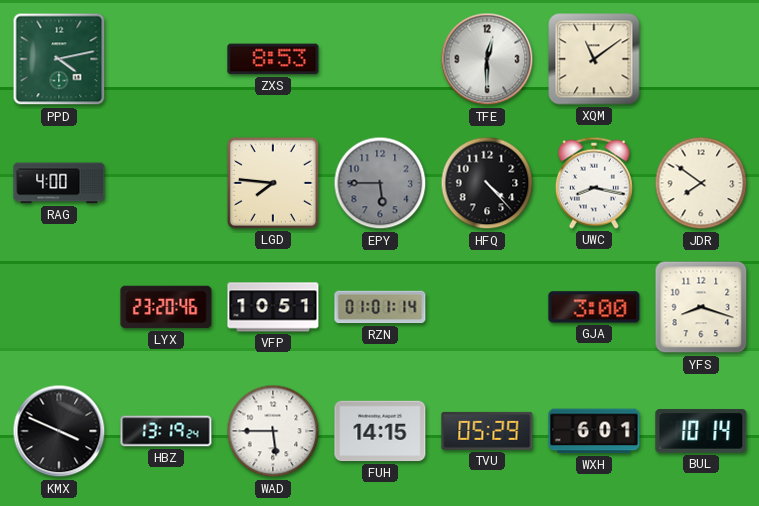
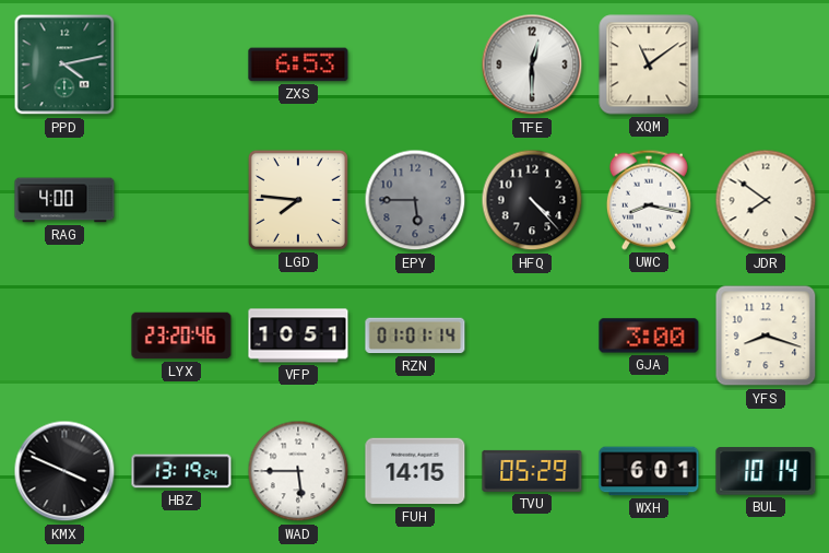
ZXS: 8:53 -> 6:53 (298, 64)
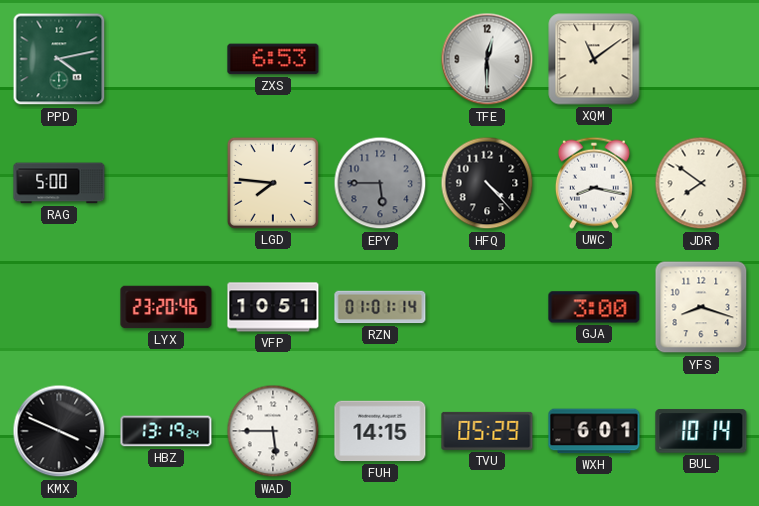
RAG: 4:00 -> 5:00 (59, 183)
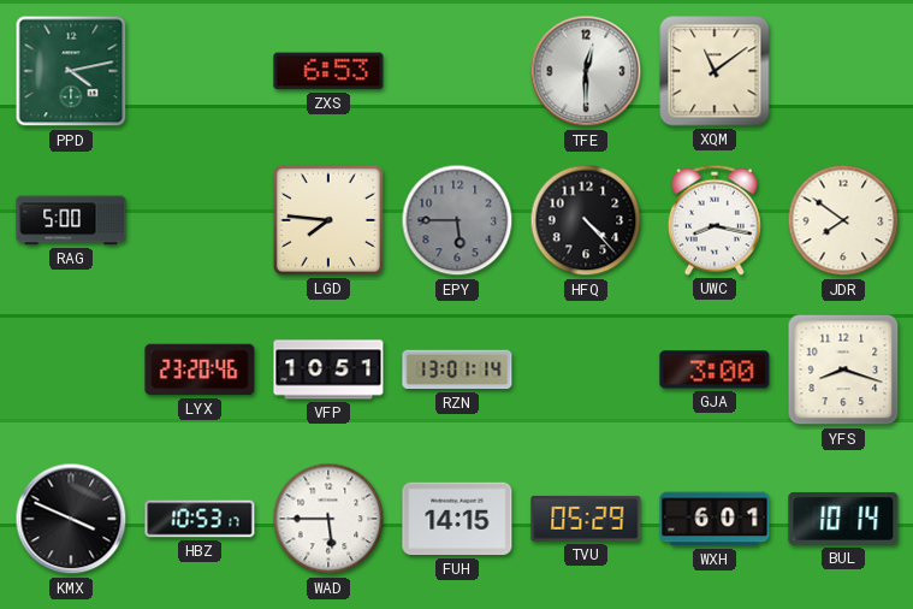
RZN: 01:01 -> 13:01 (457, 369)
HBZ: 13:19 -> 10:53 (200, 519)
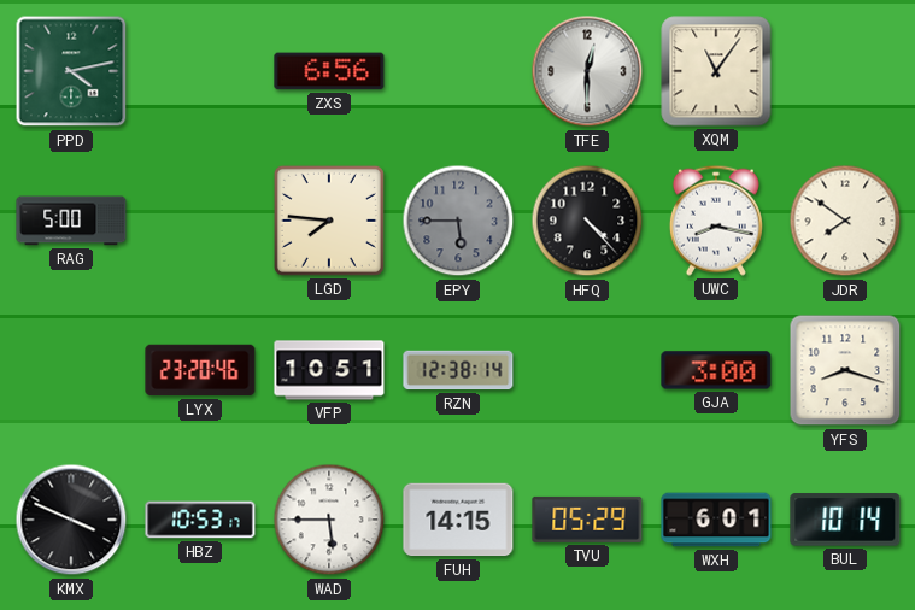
ZXS: 6:53 -> 6:56 (329, 71)
XQM: 11:09 -> 11:06 (716, 71)
RZN: 13:01 -> 12:38 (458, 370)
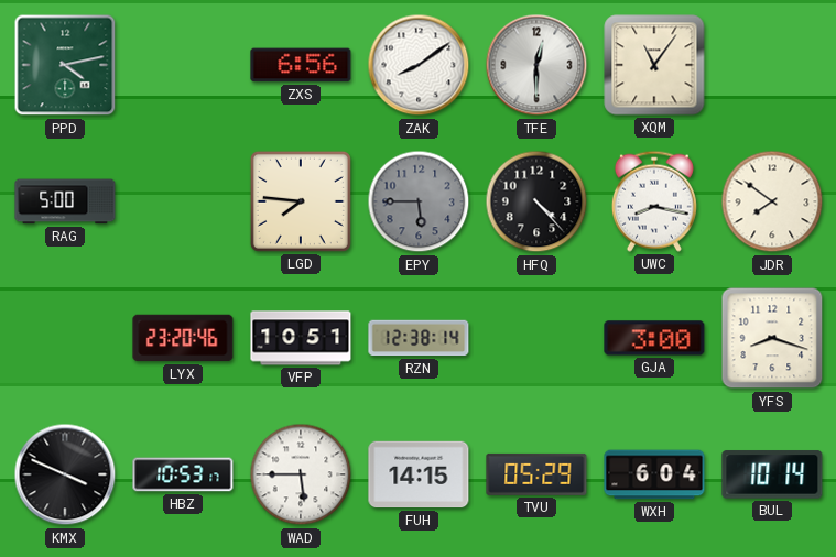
ZAK: none -> 8:09 (419, 65)
WXH: 6:01 -> 6:04 (654, 474)
